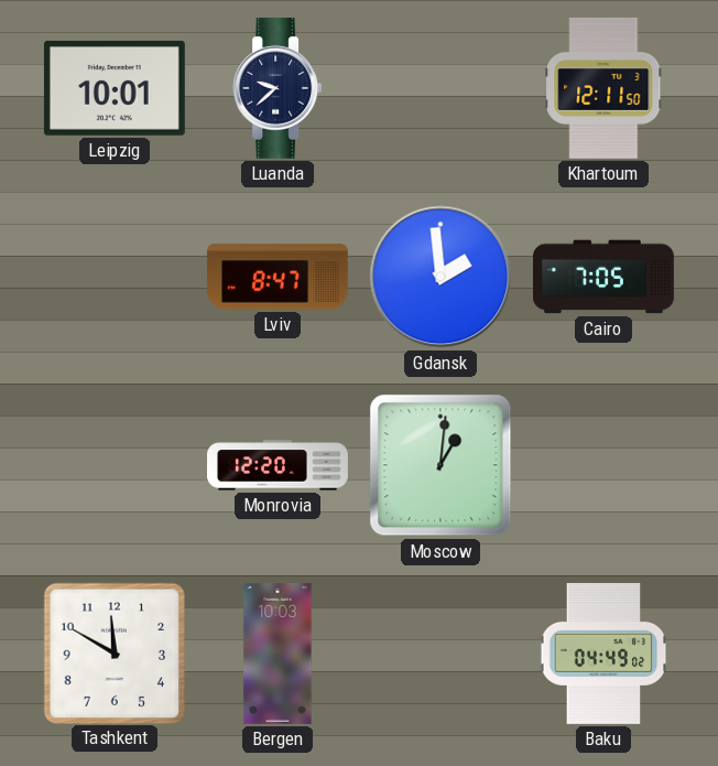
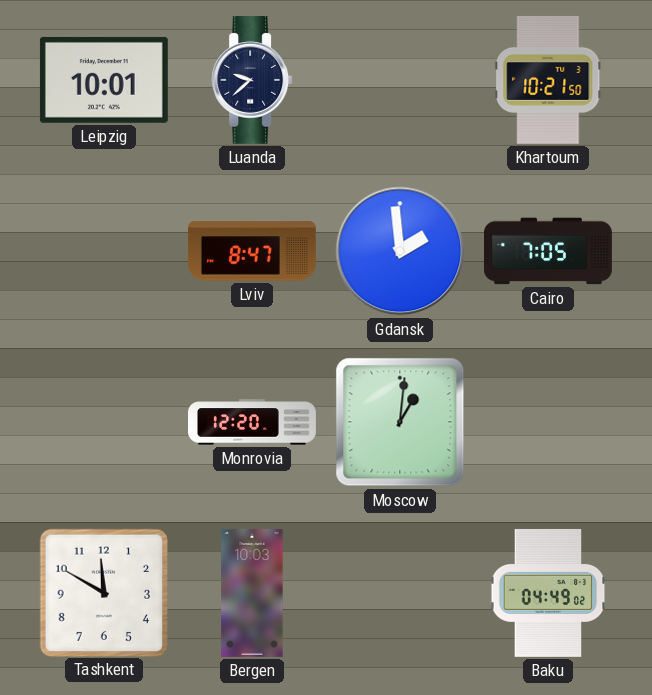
Khartoum: 12:11 -> 10:21 (548, 80)
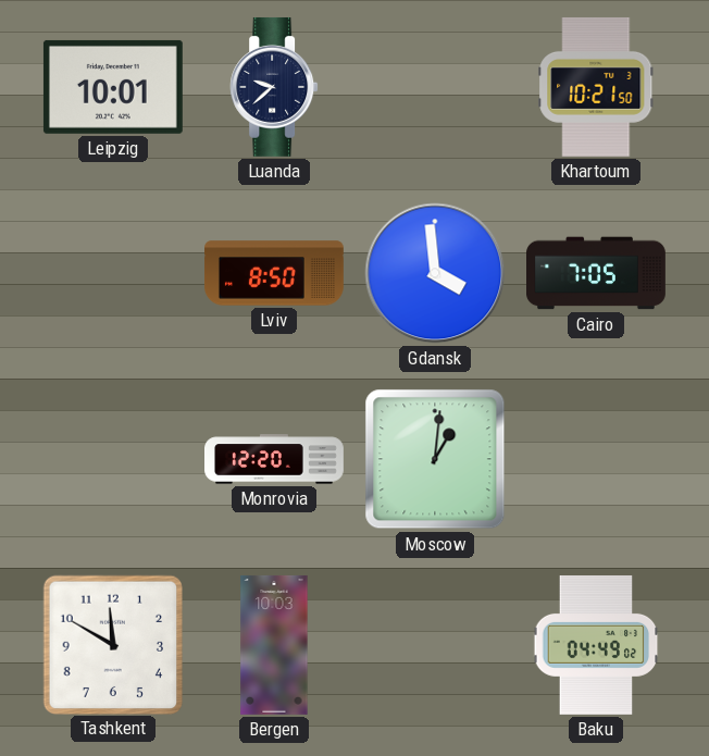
Lviv: 8:47 -> 8:50 (275, 273)
Gdansk: 1:59 -> 3:59 (435, 273)
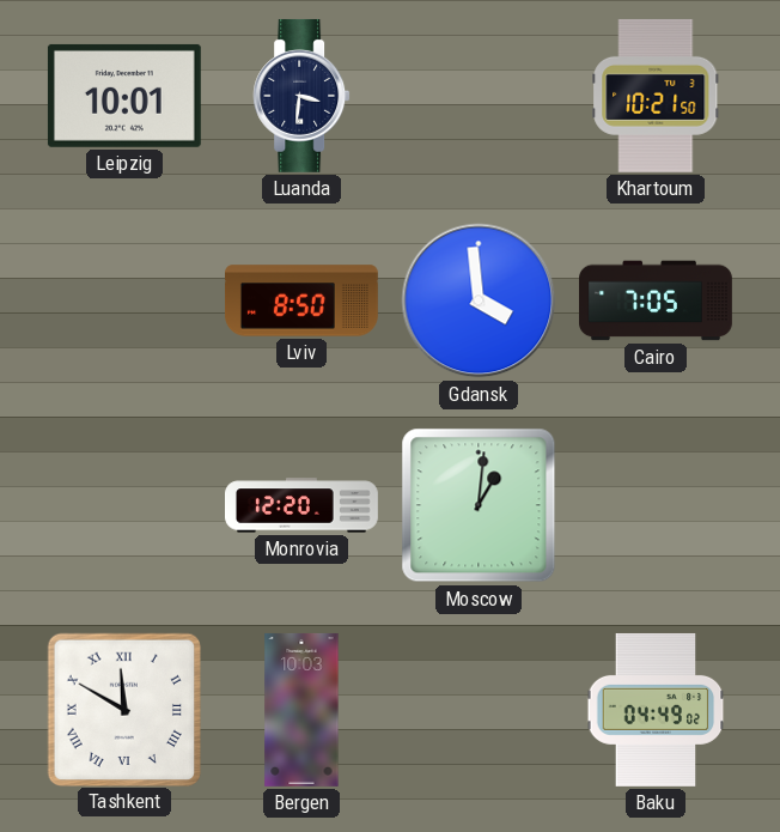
Luanda: 9:38 -> 3:31 (301, 96)
Tashkent numerals: Arabic -> Roman (123, 709)
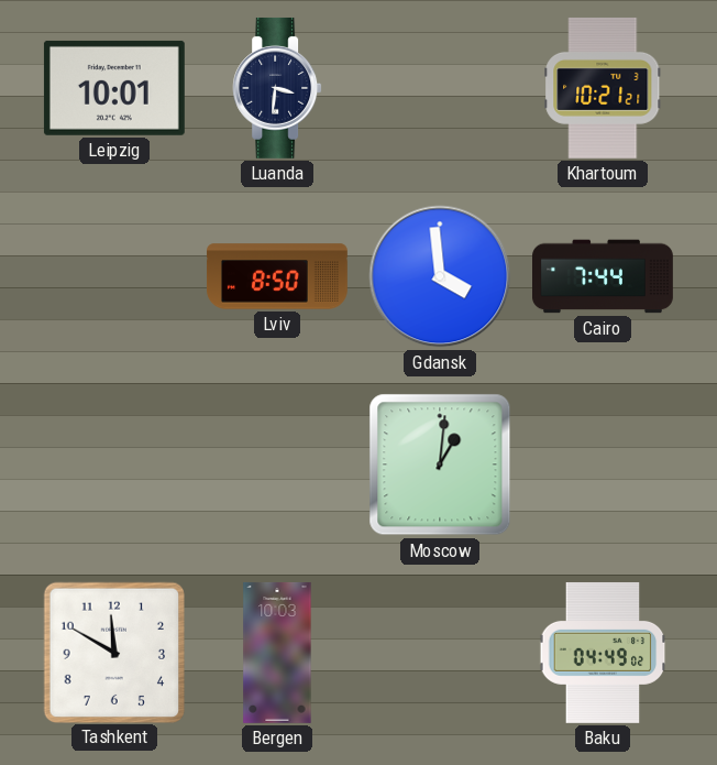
Khartoum: 10:21:50 -> 10:21:21 (603, 88)
Cairo: 7:05 -> 7:44 (604, 276)
Monrovia: 12:20 -> none (303, 505)
Tashkent numerals: Roman -> Arabic (113, 652)
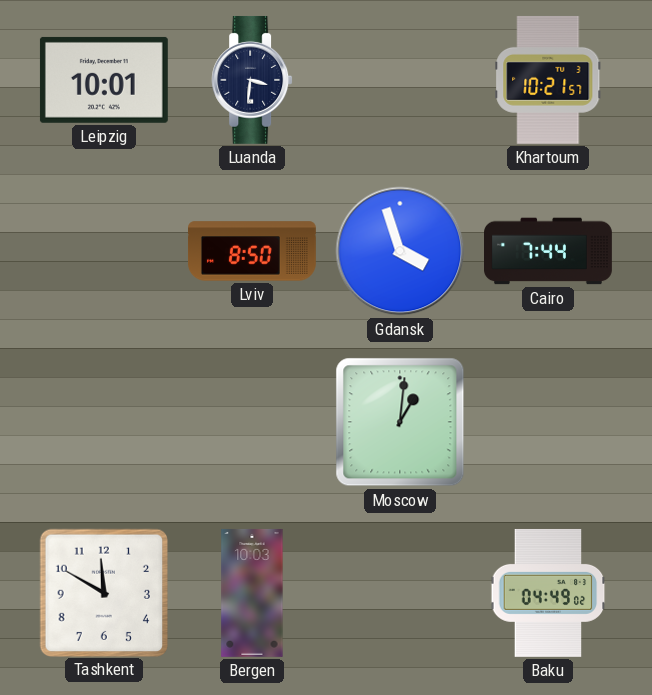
Khartoum: 10:21:21 -> 10:21:57 (548, 80)
Gdansk: 3:59 -> 3:57 (400, 251)
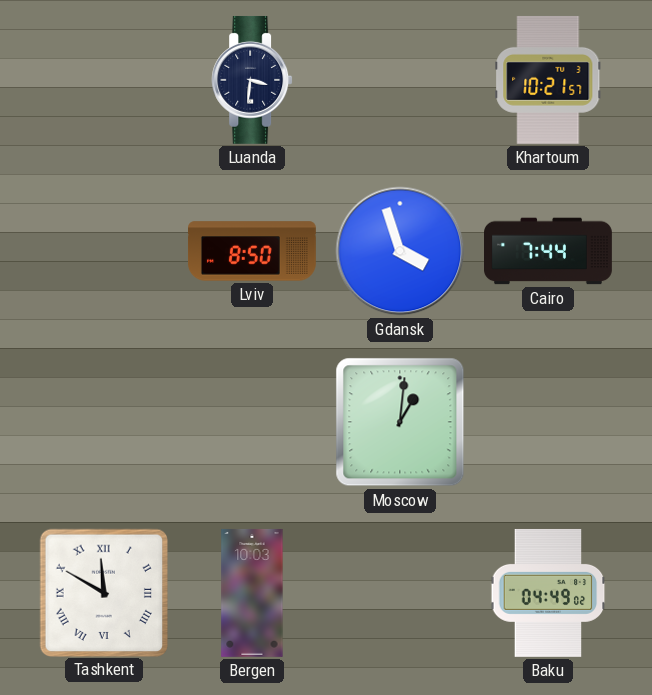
Leipzig: 10:01 -> none (104, 80)
Tashkent numerals: Arabic -> Roman (103, 592)
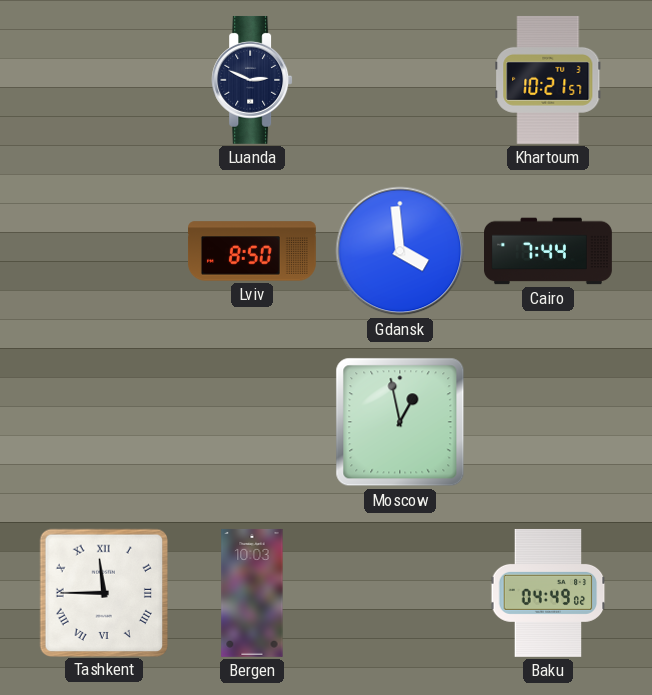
Luanda: 3:31 -> 2:49 (252, 80)
Gdansk: 3:57 -> 3:59 (400, 251)
Moscow: 1:01 -> 12:58 (400, 422)
Tashkent: 11:50 -> 11:45 (103, 592)
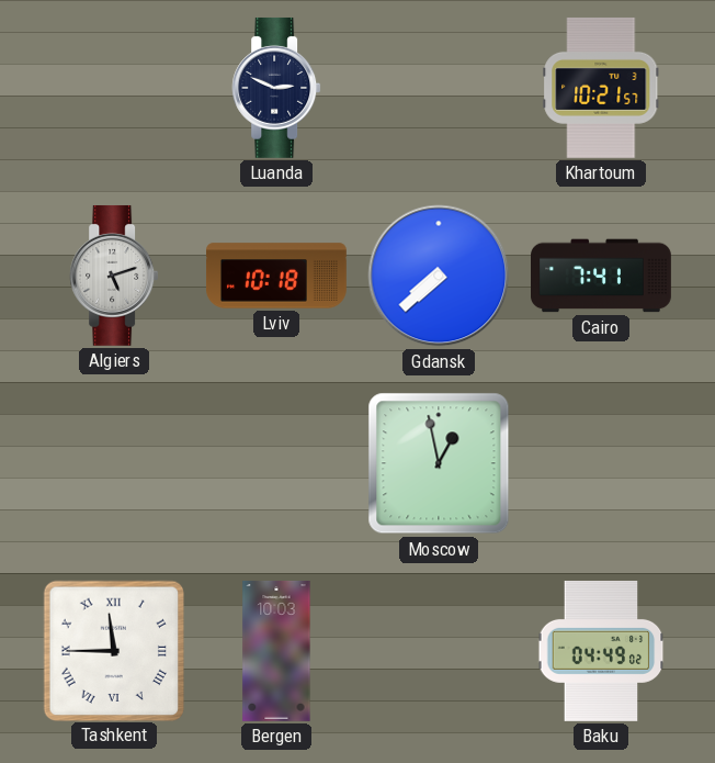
Algiers: none -> 5:12 (114, 276)
Lviv: 8:50 -> 10:18 (277, 276)
Gdansk: 3:59 -> 7:38 (439, 276)
Cairo: 7:44 -> 7:41 (602, 276)
